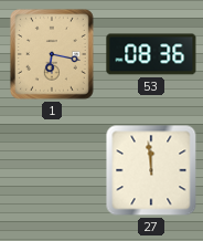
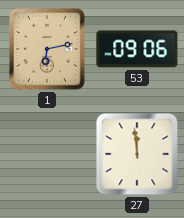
1: 6:17 -> 6:13 (47, 50)
53: 08:36 -> 09:06 (137, 49)
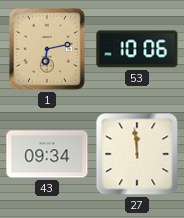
53: 09:06 -> 10:06 (137, 49)
43: none -> 09:34 (47, 154)
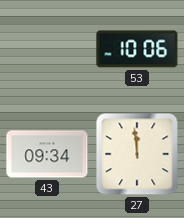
1: 6:13 -> none (47, 50)
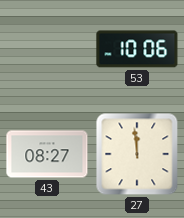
43: 09:34 -> 08:27 (47, 154)
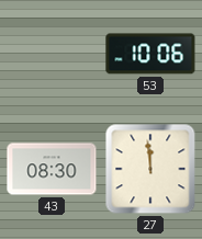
43: 08:27 -> 08:30 (52, 169)
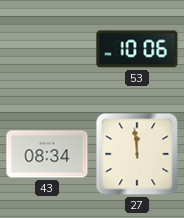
43: 08:30 -> 08:34 (47, 154)
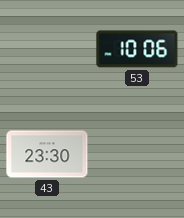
43: 08:34 -> 23:30 (47, 154)
27: 11:59 -> none (137, 154)
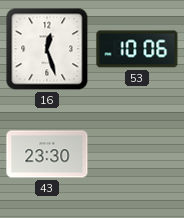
16: none -> 12:27 (47, 49)
